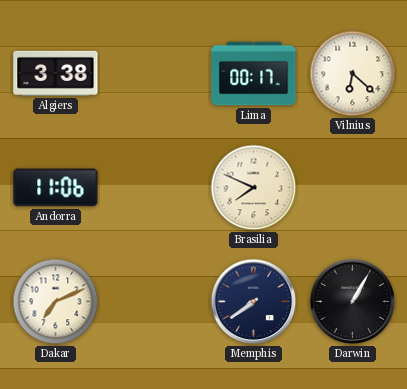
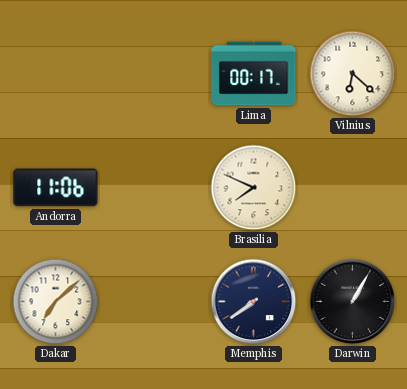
Algiers: 3:38 -> none (56, 73)
Dakar: 7:11 -> 7:08 (56, 302)
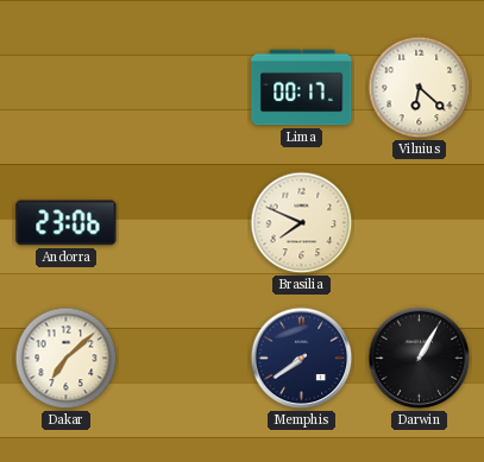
Andorra: 11:06 -> 23:06 (67, 223)
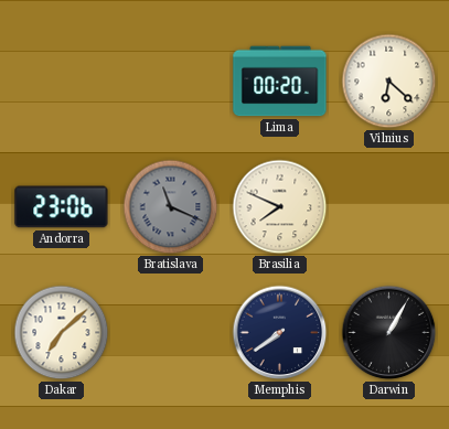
Lima: 00:17 -> 00:20 (280, 82)
Bratislava: none -> 11:19 (171, 207)
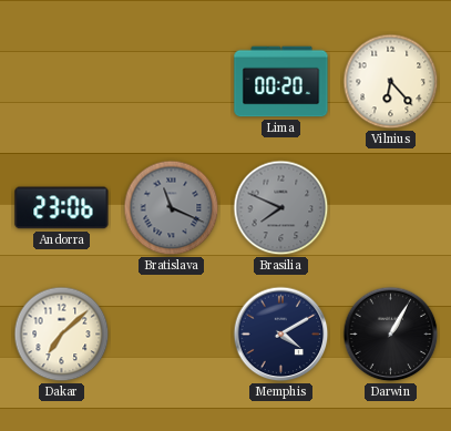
Vilnius: 6:22 -> 6:23 (391, 82)
Brasilia dial: cream -> grey (281, 208)
Memphis: 7:39 -> 4:10 (281, 335)
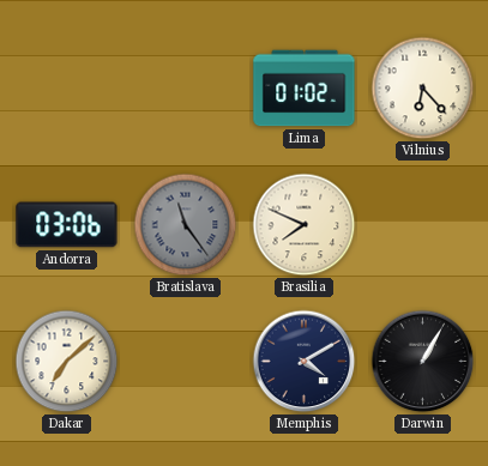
Lima: 00:20 -> 01:02 (305, 89)
Andorra: 23:06 -> 03:06 (67, 225)
Bratislava: 11:19 -> 11:24 (186, 225)
Brasilia dial: grey -> cream (305, 225)
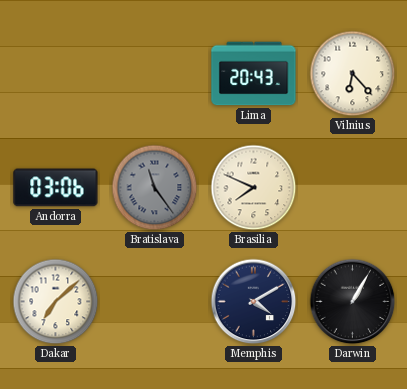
Lima: 01:02 -> 20:43 (254, 74)
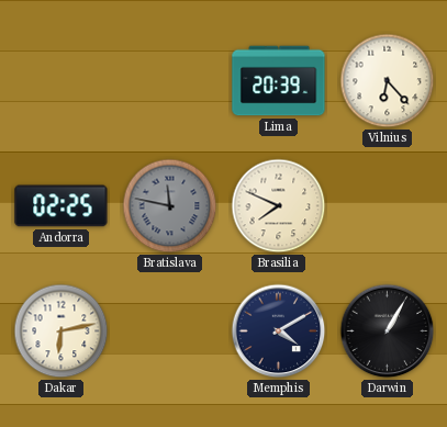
Lima: 20:43 -> 20:39 (279, 81)
Andorra: 03:06 -> 02:25 (62, 206)
Bratislava: 11:24 -> 11:47 (170, 206)
Dakar: 7:08 -> 6:13 (62, 332)
